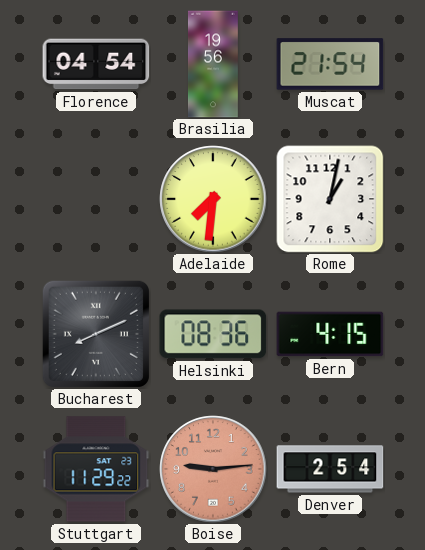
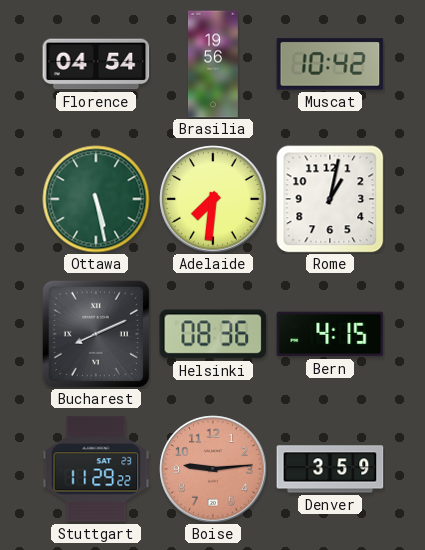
Muscat: 21:54 -> 10:42 (330, 64)
Ottawa: none -> 5:28 (96, 199)
Denver: 2:54 -> 3:59 (330, 469)
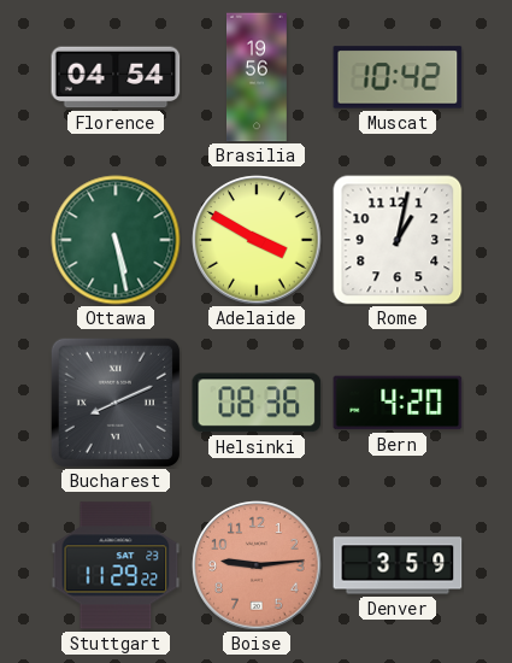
Adelaide: 7:31 -> 3:50 (257, 240)
Bern: 4:15 -> 4:20 (398, 403)
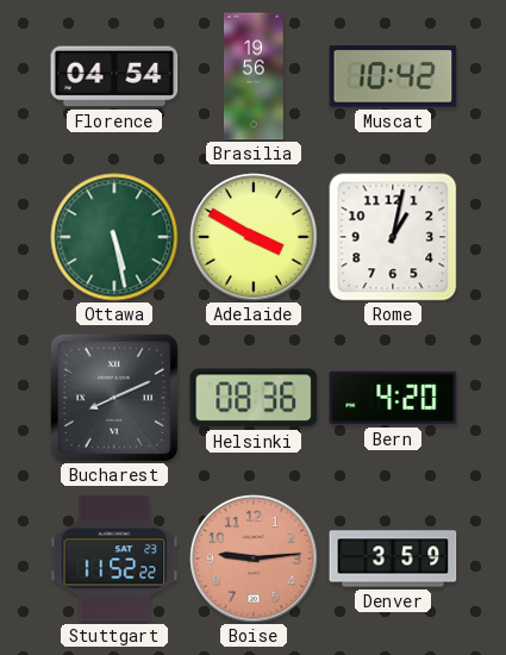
Stuttgart: 11:29 -> 11:52 (114, 559)
